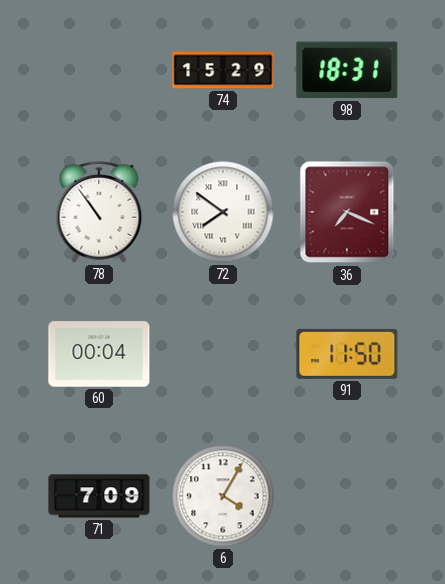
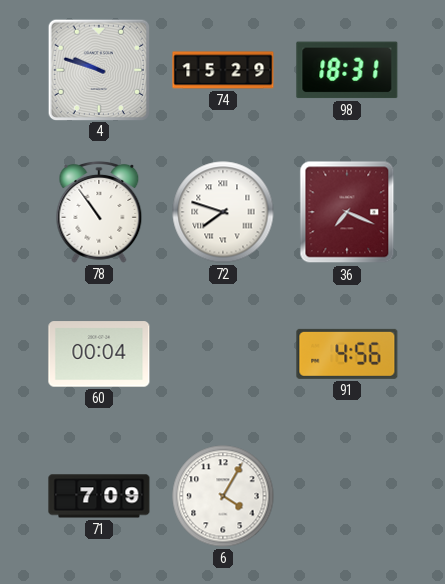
4: none -> 9:48 (98, 69)
72: 7:51 -> 7:48 (223, 212)
91: 11:50 -> 4:56 (347, 354)
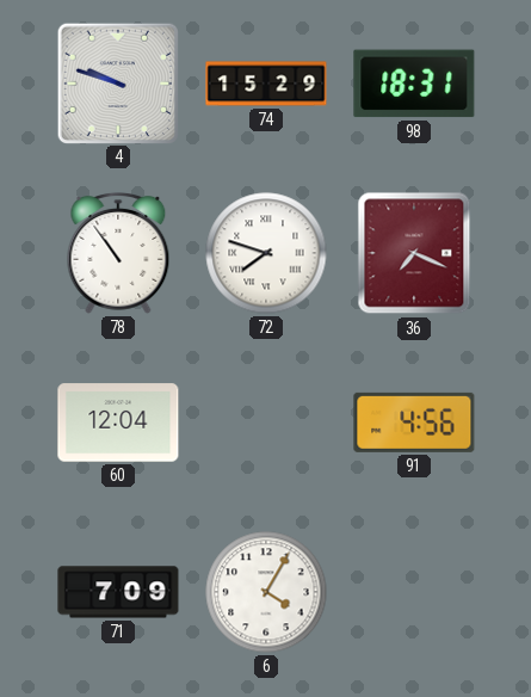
60: 00:04 -> 12:04 (118, 422)
